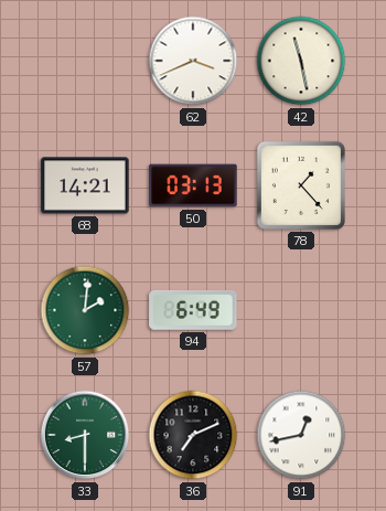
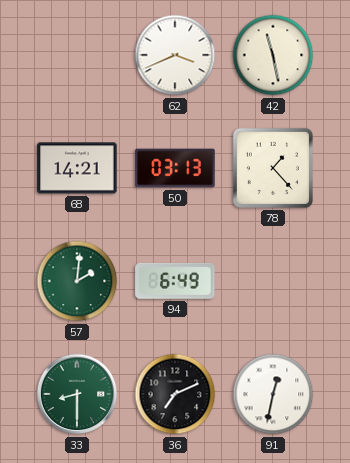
91: 12:43 -> 12:32 (273, 394)
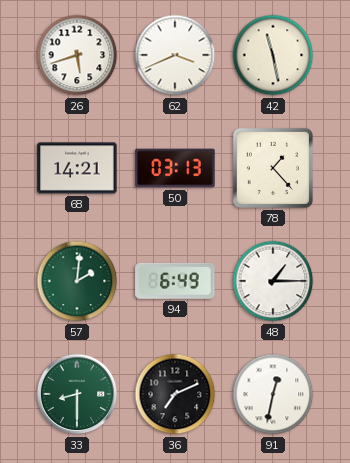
26: none -> 5:42 (77, 55)
48: none -> 1:15 (273, 281)
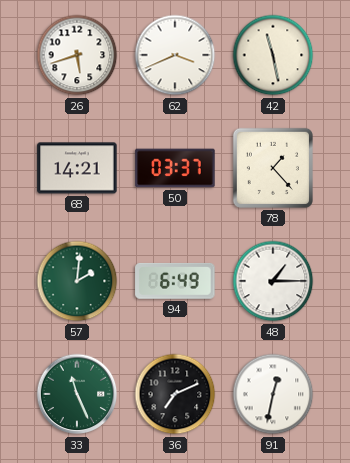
50: 03:13 -> 03:37 (175, 168)
33: 8:30 -> 11:26 (77, 394)
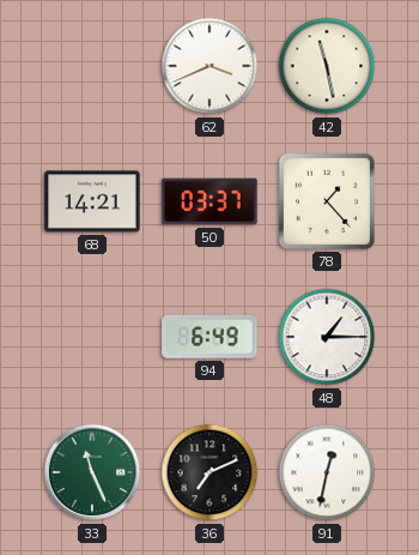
26: 5:42 -> none (77, 55)
57: 2:01 -> none (77, 281)
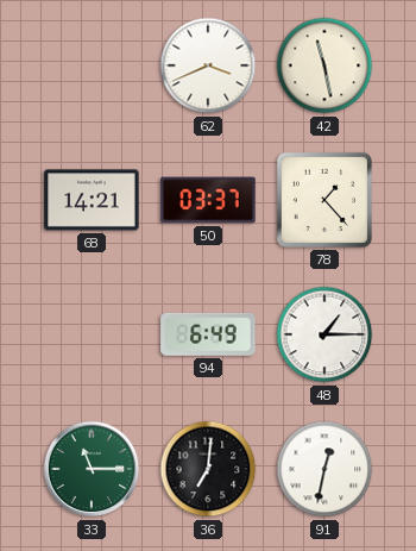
33: 11:26 -> 11:15 (92, 469)
36: 7:11 -> 7:01 (208, 469)
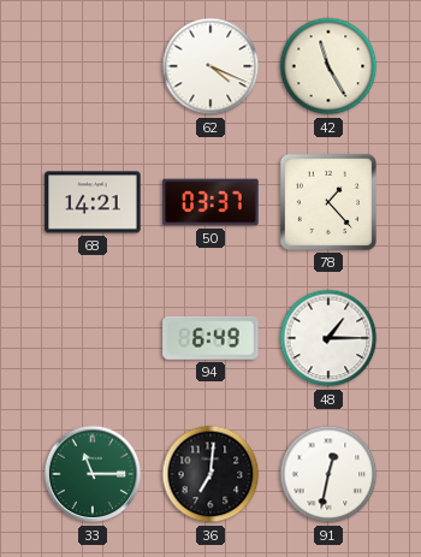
62: 3:41 -> 4:19 (210, 66)
42: 11:28 -> 11:25 (328, 66)
